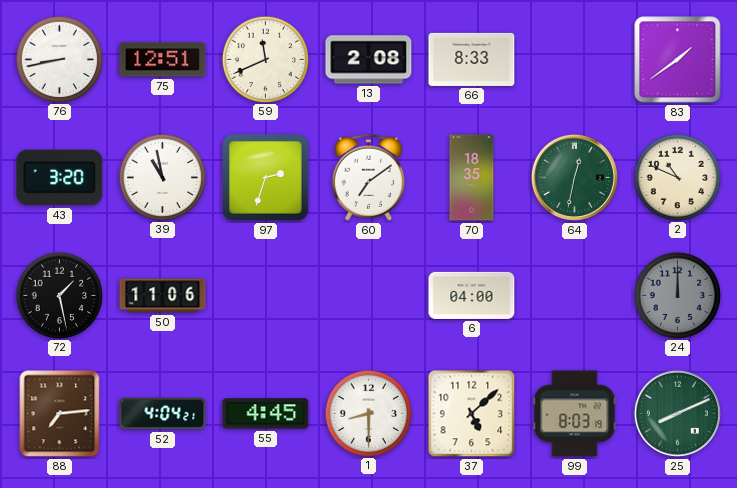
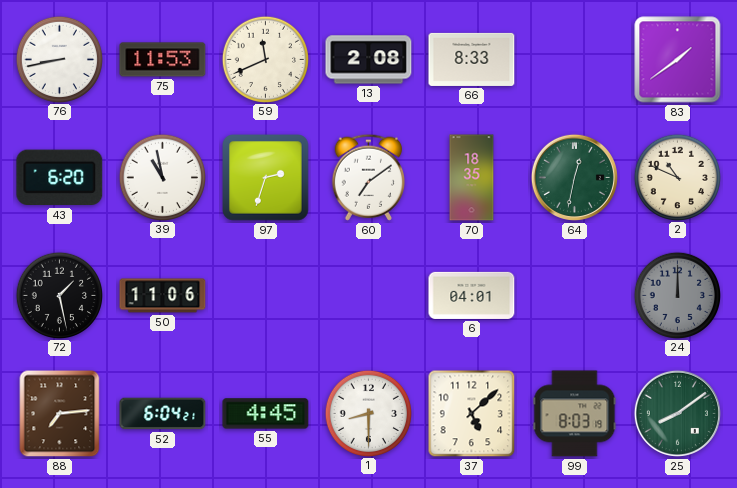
75: 12:51 -> 11:53 (163, 60)
43: 3:20 -> 6:20 (60, 178)
6: 04:00 -> 04:01 (472, 295)
52: 4:04 -> 6:04 (163, 414)
25: 8:11 -> 8:09 (677, 413)
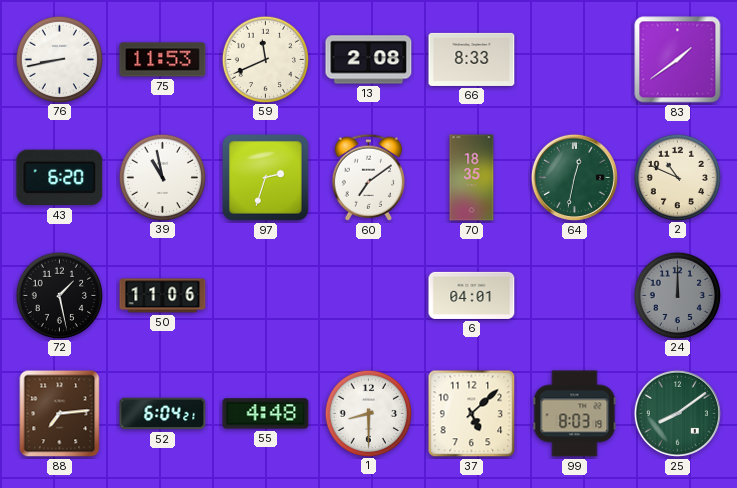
55: 4:45 -> 4:48 (266, 414)
